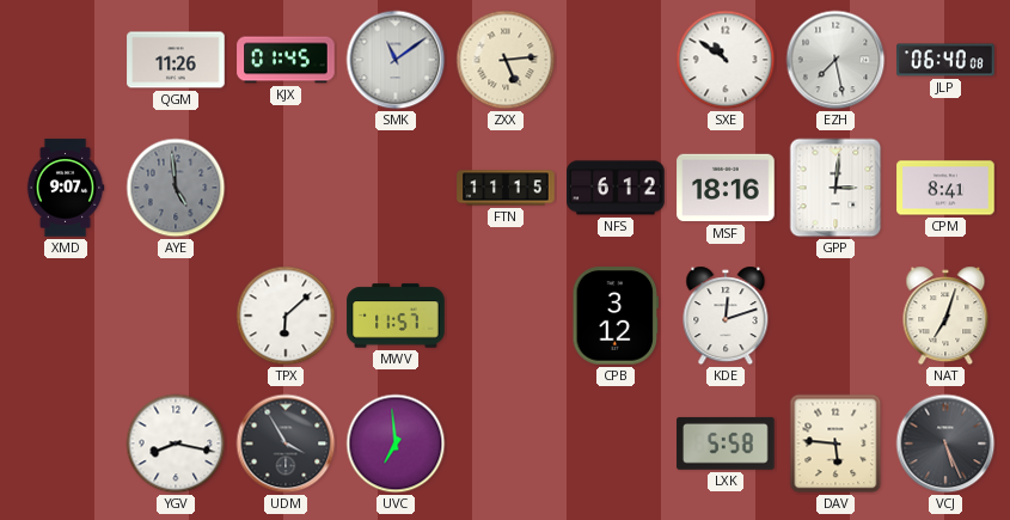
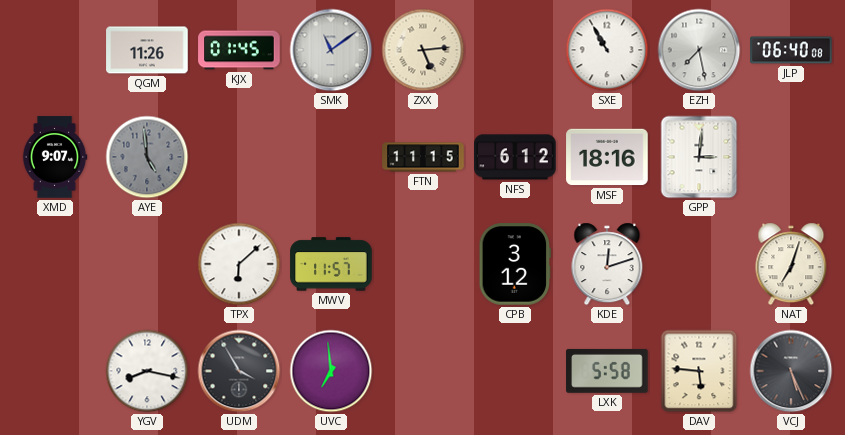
SXE: 10:51 -> 10:55 (607, 50)
CPM: 8:41 -> none (945, 188)
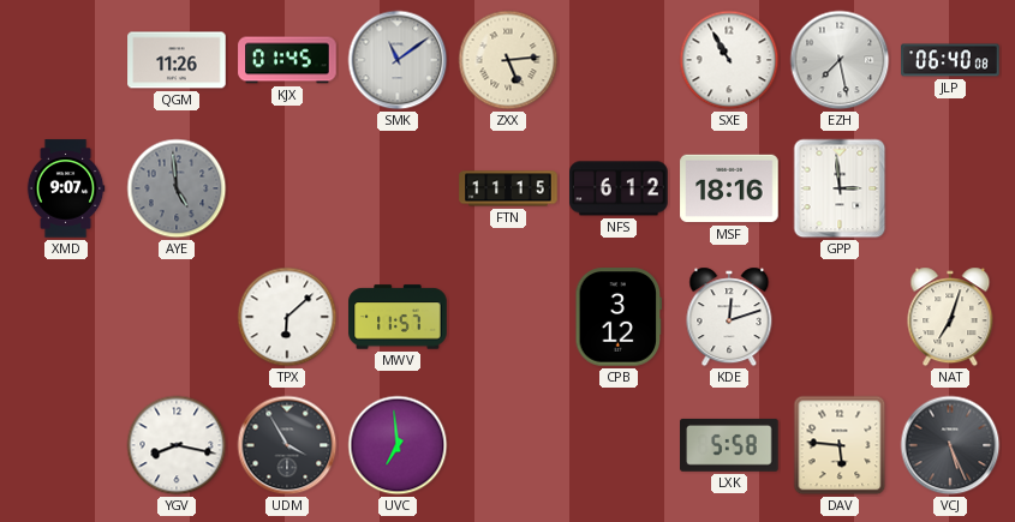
GPP: 3:01 -> 2:59 (840, 188)
